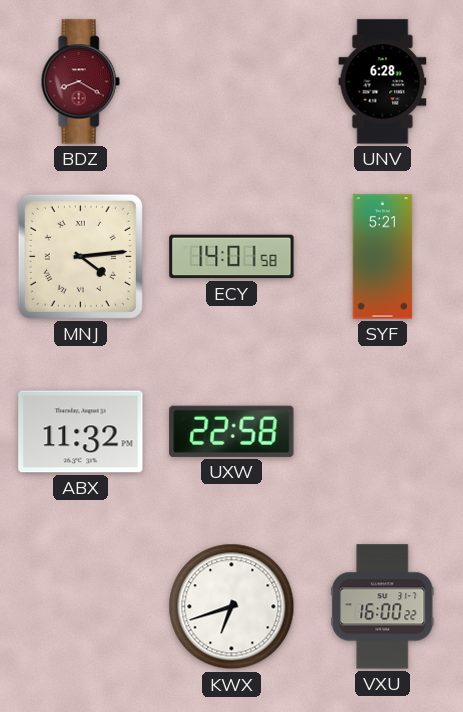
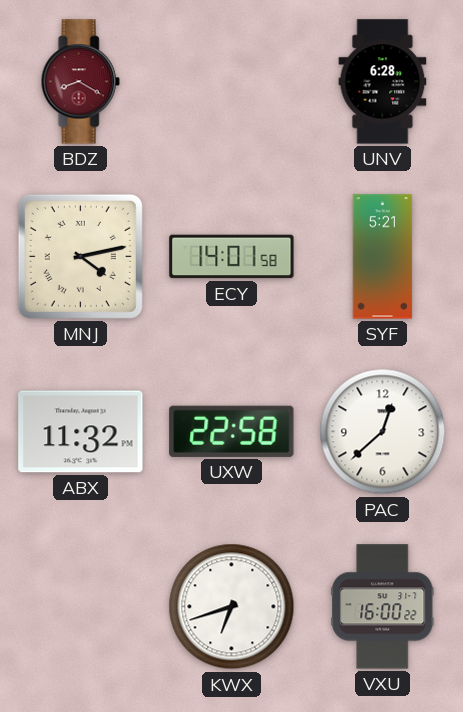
MNJ: 4:14 -> 4:13 (80, 256)
PAC: none -> 12:38 (383, 432)
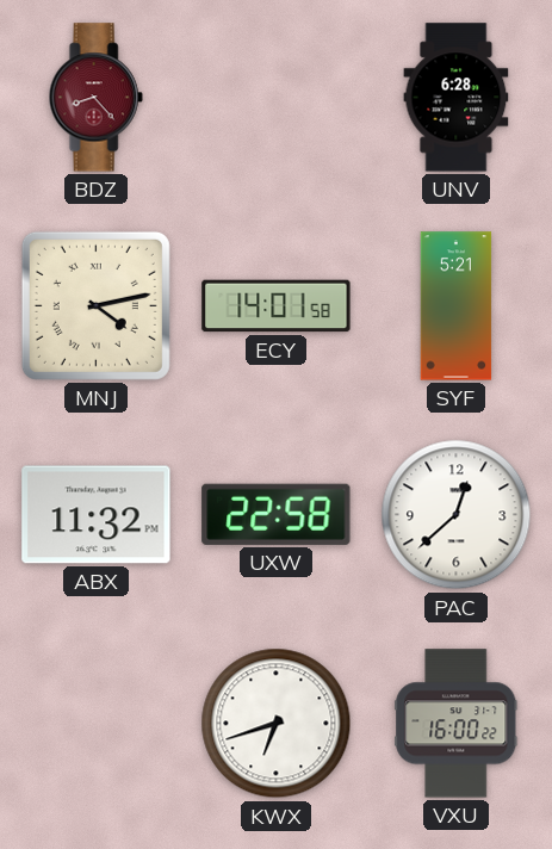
BDZ: 8:20 -> 8:23 (95, 98)
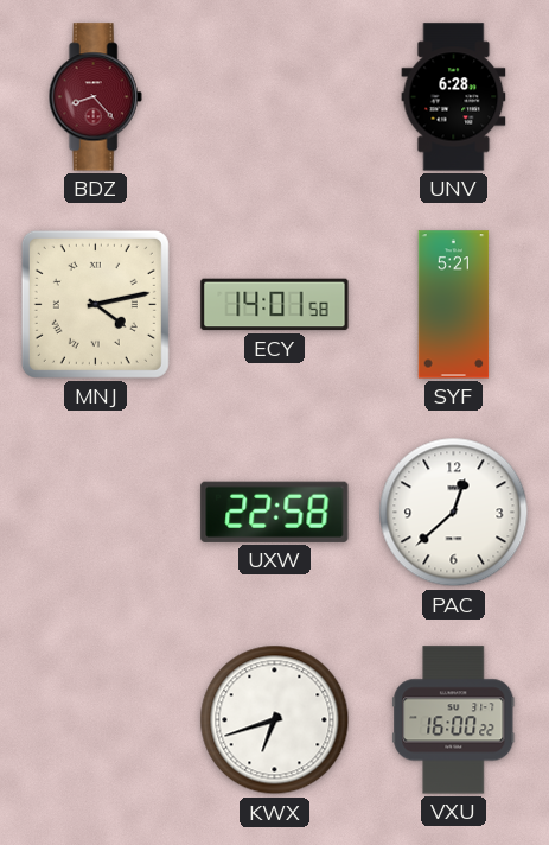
ABX: 11:32 -> none (97, 515)
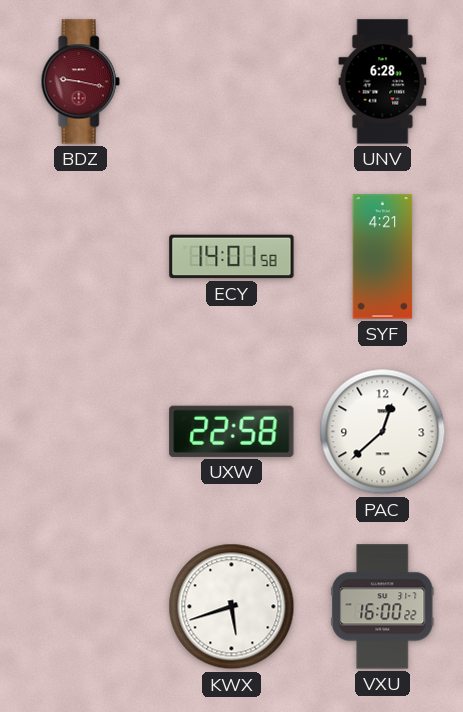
BDZ: 8:23 -> 9:17 (80, 82)
MNJ: 4:13 -> none (95, 304)
SYF: 5:21 -> 4:21 (383, 257)
KWX: 6:42 -> 5:42 (232, 607)
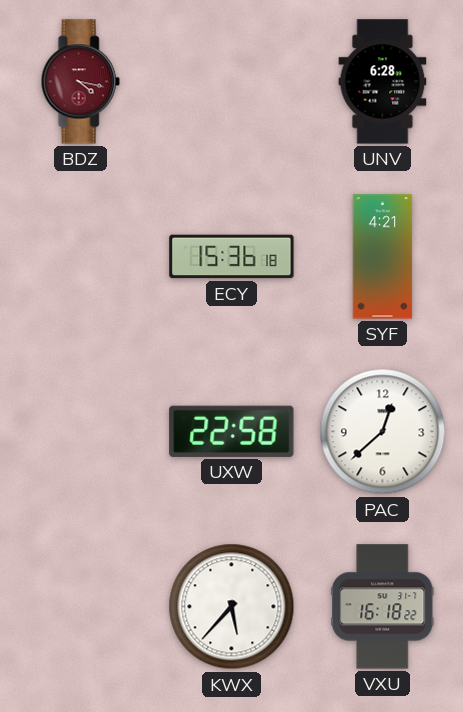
BDZ: 9:17 -> 4:17 (80, 82)
ECY: 14:01 -> 15:36 (232, 257)
KWX: 5:42 -> 5:37 (232, 607)
VXU: 16:00 -> 16:18 (383, 607)
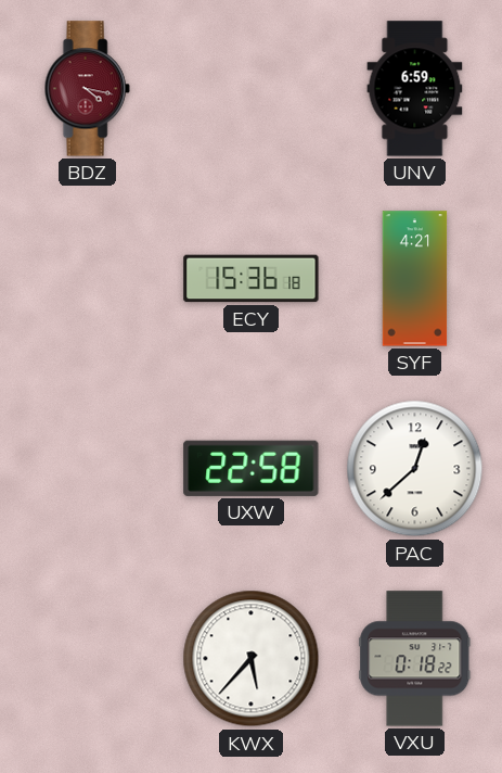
UNV: 6:28 -> 6:59 (415, 89)
VXU: 16:18 -> 0:18 (415, 659)
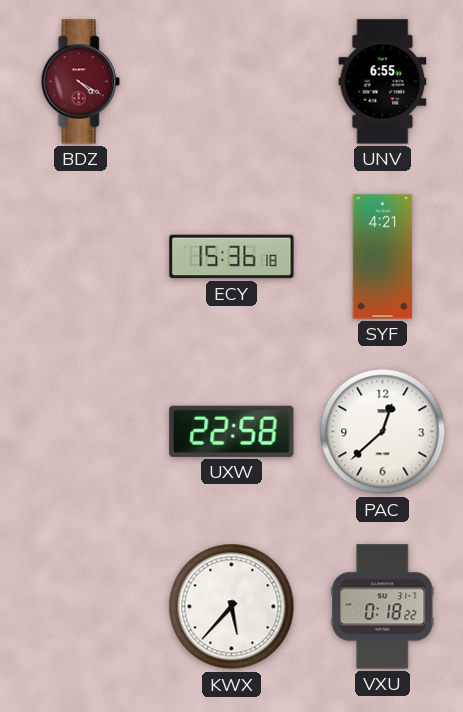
BDZ: 4:17 -> 4:20 (80, 82)
UNV: 6:59 -> 6:55 (383, 82)
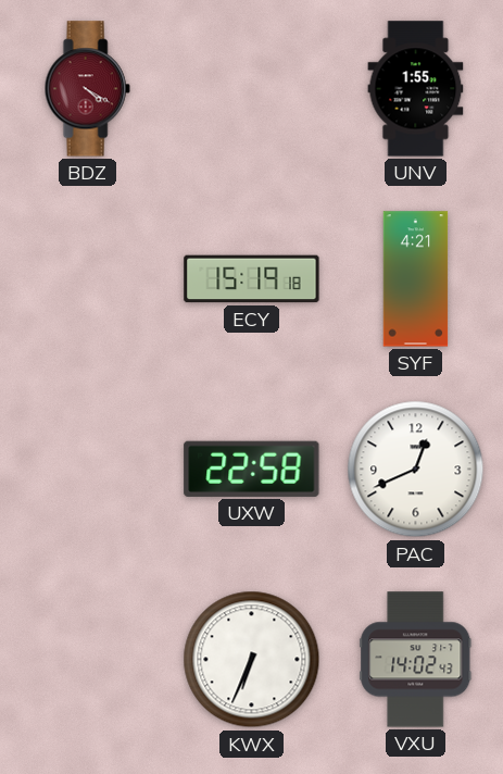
UNV: 6:55 -> 1:55 (416, 89)
ECY: 15:36 -> 15:19 (252, 279)
PAC: 12:38 -> 12:41 (416, 470)
KWX: 5:37 -> 6:34 (252, 660)
VXU: 0:18 -> 14:02 (416, 660)
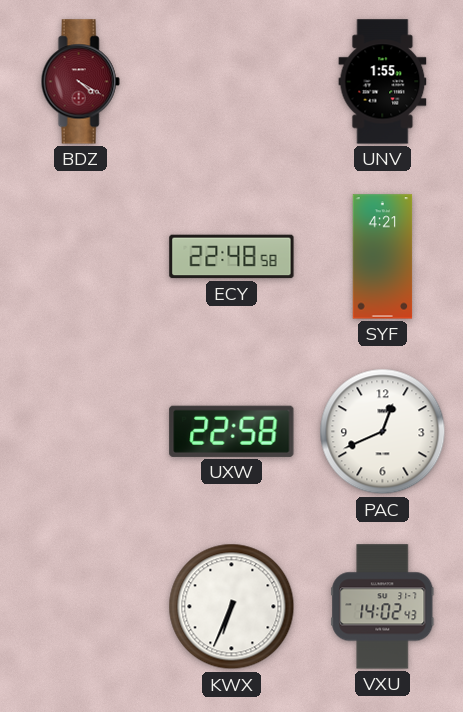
ECY: 15:19 -> 22:48 (232, 257)
